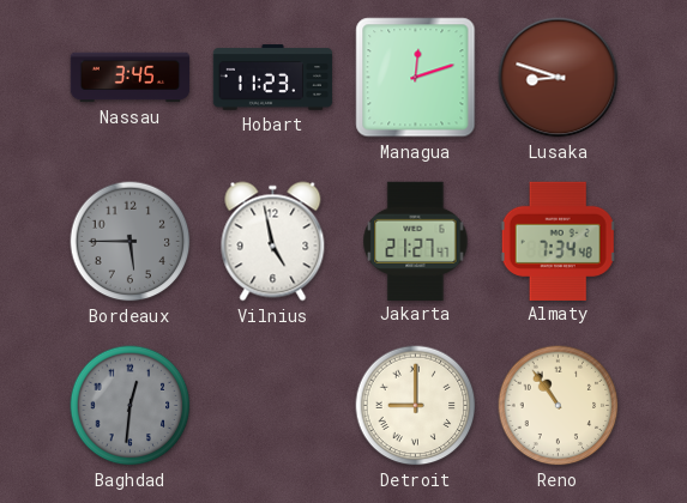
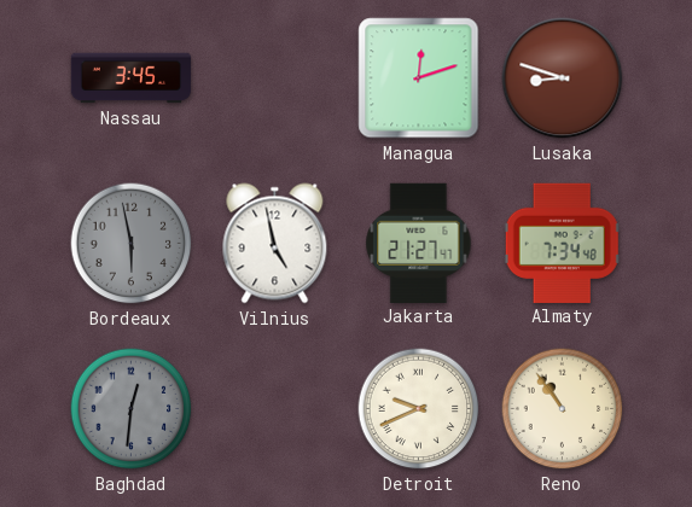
Hobart: 11:23 -> none (273, 78)
Bordeaux: 5:45 -> 5:58 (132, 244)
Detroit: 9:00 -> 9:41 (419, 409)
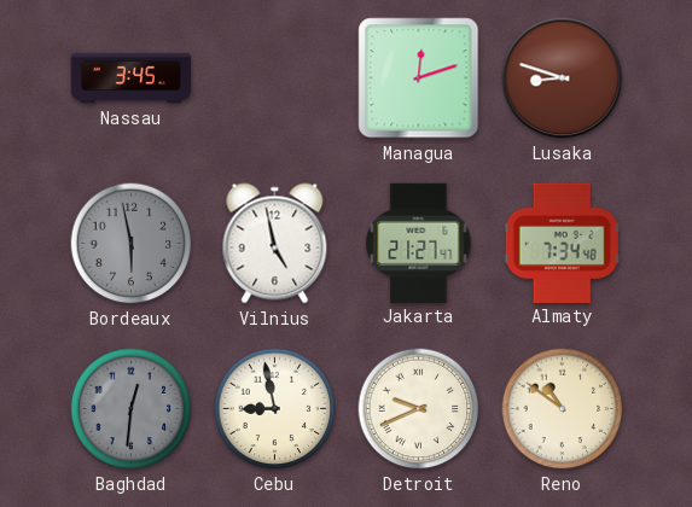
Cebu: none -> 8:58 (275, 409)
Reno: 10:54 -> 10:51 (563, 409)
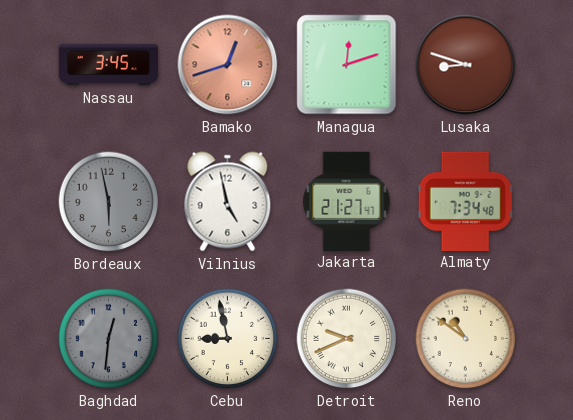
Bamako: none -> 12:42 (228, 65)
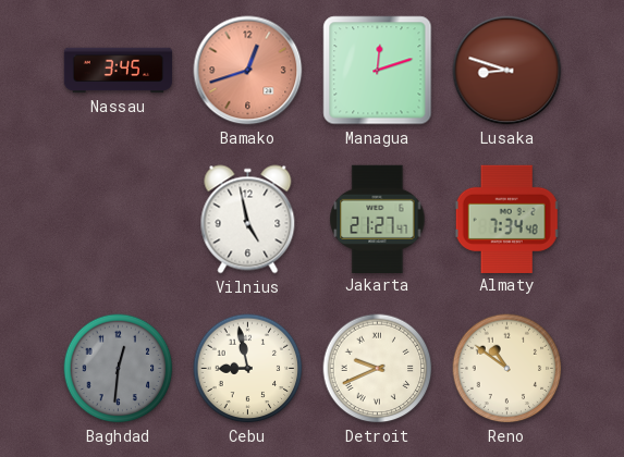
Bordeaux: 5:58 -> none (109, 202)
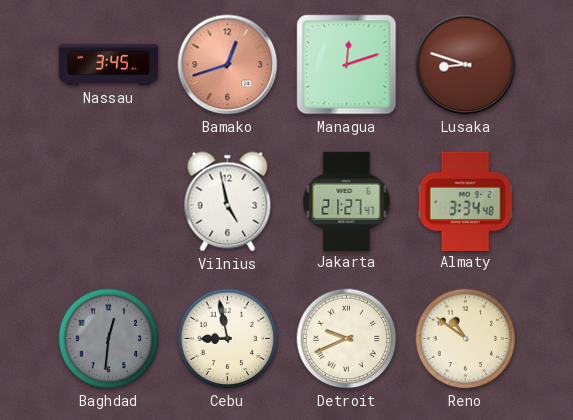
Almaty: 7:34 -> 3:34 (466, 201)
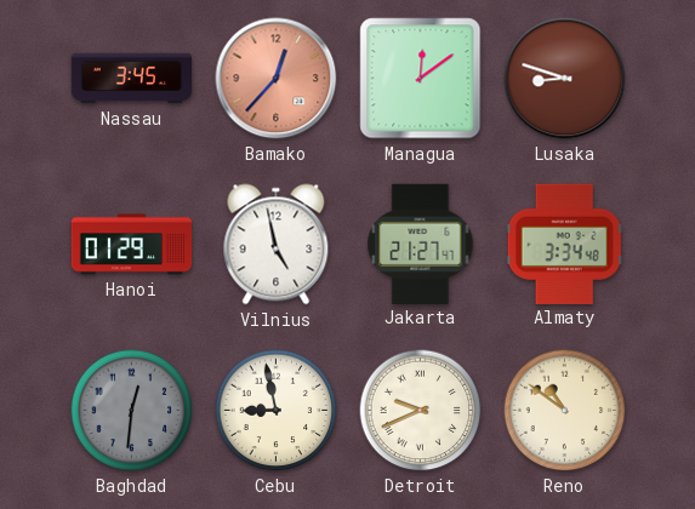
Bamako: 12:42 -> 12:37 (277, 79)
Managua: 12:12 -> 12:09 (421, 79)
Hanoi: none -> 01:29 (132, 245)
